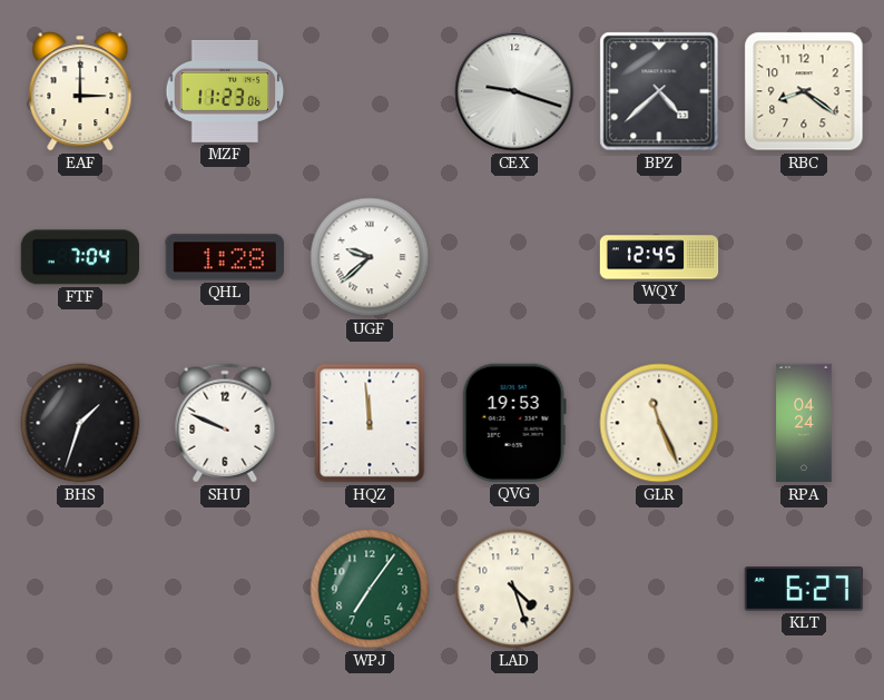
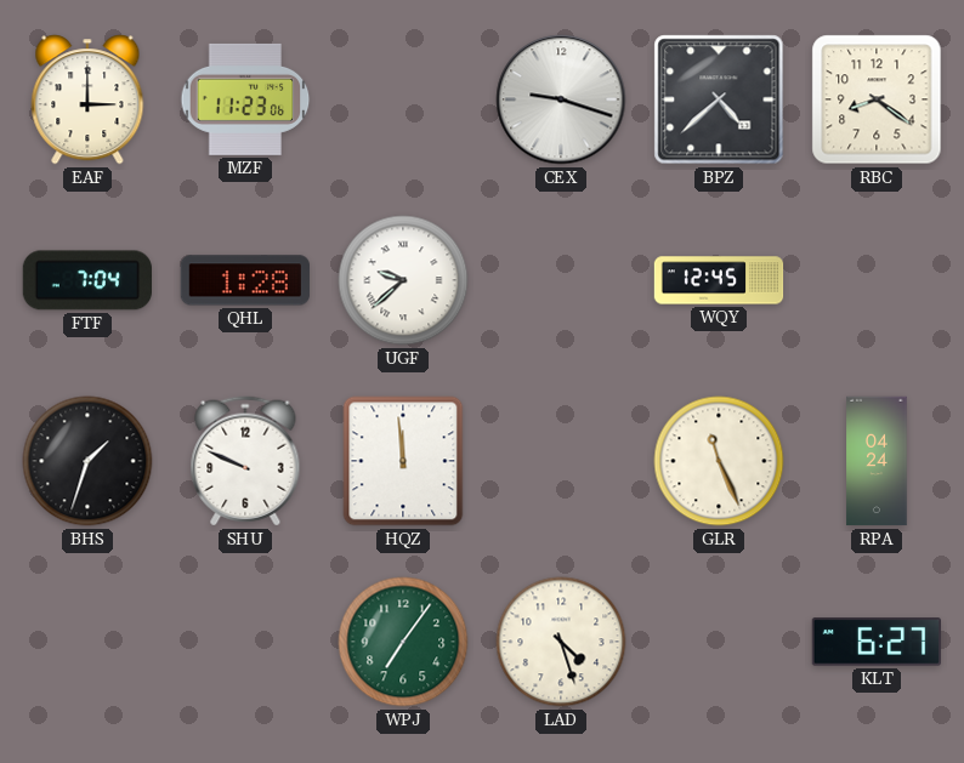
QVG: 19:53 -> none (514, 423)
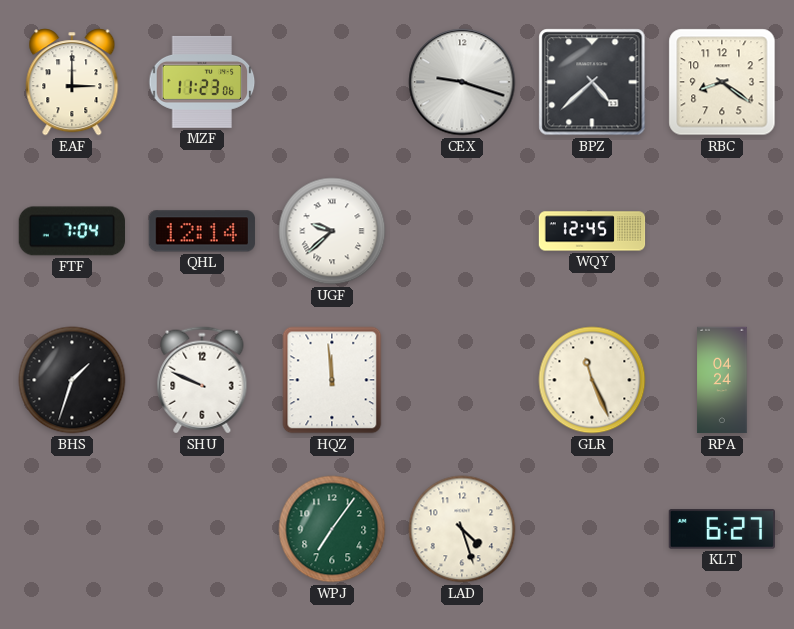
QHL: 1:28 -> 12:14 (202, 231)
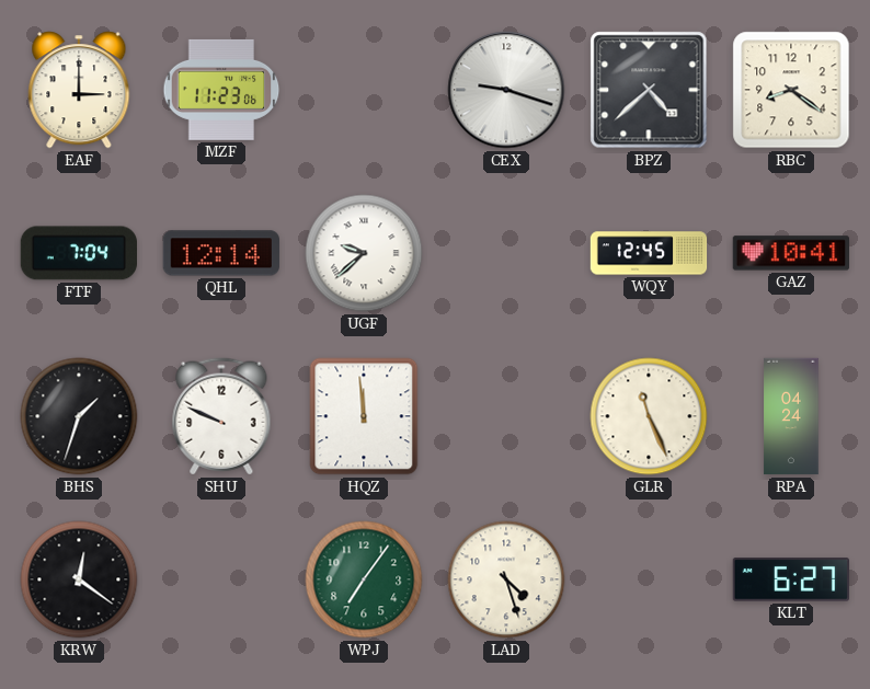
GAZ: none -> 10:41 (790, 253)
KRW: none -> 12:21 (79, 579)
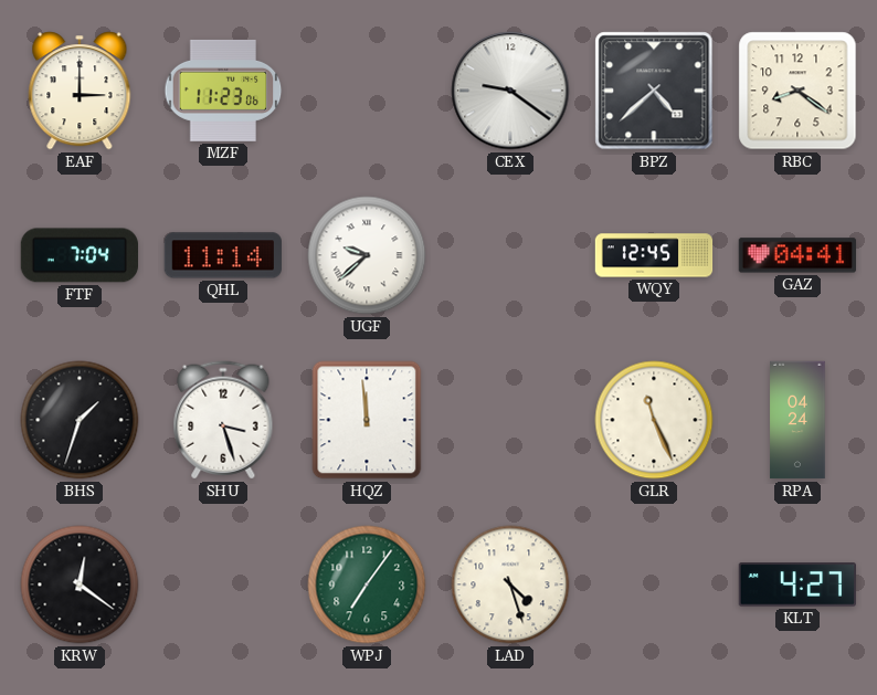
CEX: 9:18 -> 9:21 (510, 91)
QHL: 12:14 -> 11:14 (223, 255)
GAZ: 10:41 -> 04:41 (796, 255)
SHU: 9:49 -> 3:27 (223, 420)
KLT: 6:27 -> 4:27 (796, 585)
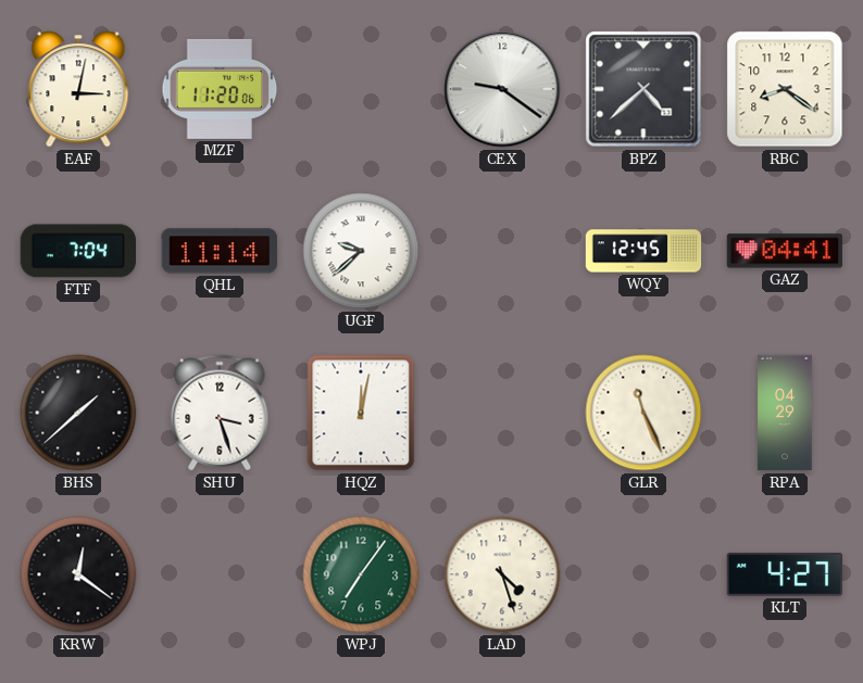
EAF: 3:00 -> 3:02 (78, 89)
MZF: 11:23 -> 11:20 (220, 89)
BHS: 1:33 -> 1:38 (78, 413)
HQZ: 11:59 -> 12:02 (361, 413)
RPA: 04:24 -> 04:29 (785, 413)
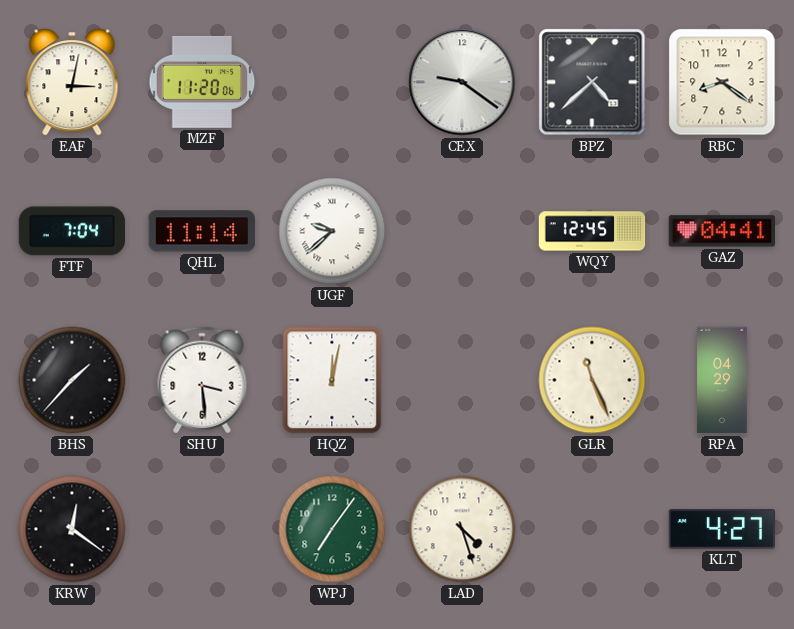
BHS: 1:38 -> 1:37 (72, 380)
SHU: 3:27 -> 3:29 (202, 380)
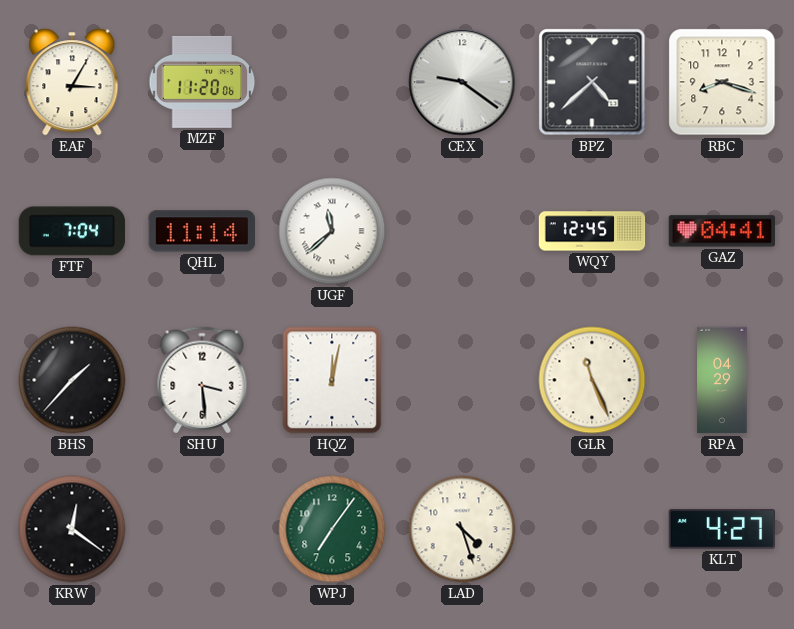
EAF: 3:02 -> 3:05 (72, 82)
RBC: 8:21 -> 8:18 (722, 82)
UGF: 9:38 -> 11:38 (332, 231)
